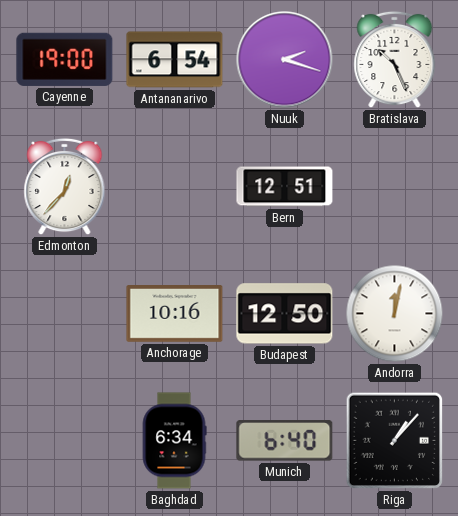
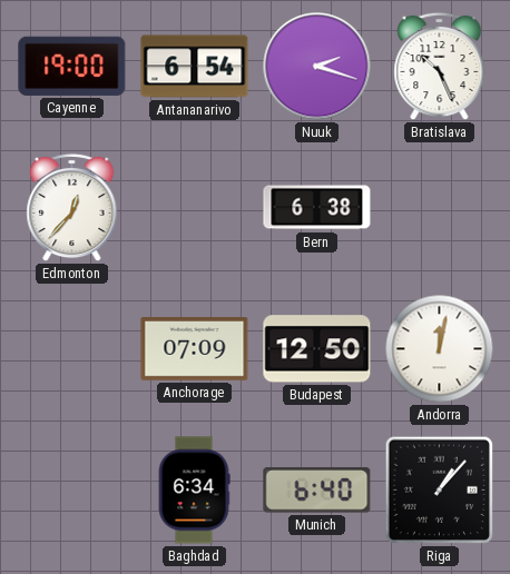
Bern: 12:51 -> 6:38 (317, 208)
Anchorage: 10:16 -> 07:09 (195, 349)
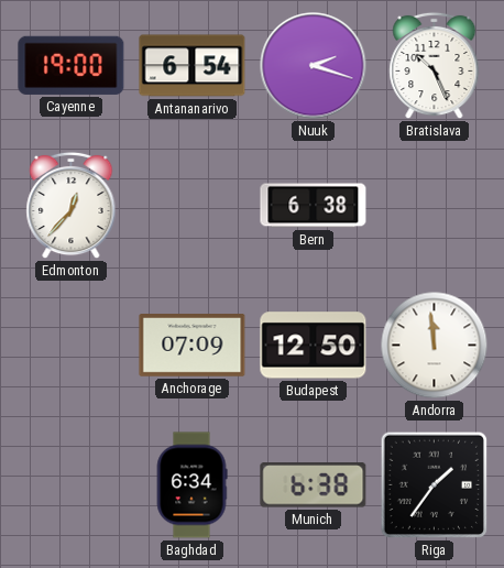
Andorra: 12:02 -> 11:59 (435, 346)
Munich: 6:40 -> 6:38 (314, 485)
Riga: 1:07 -> 1:36 (435, 485)
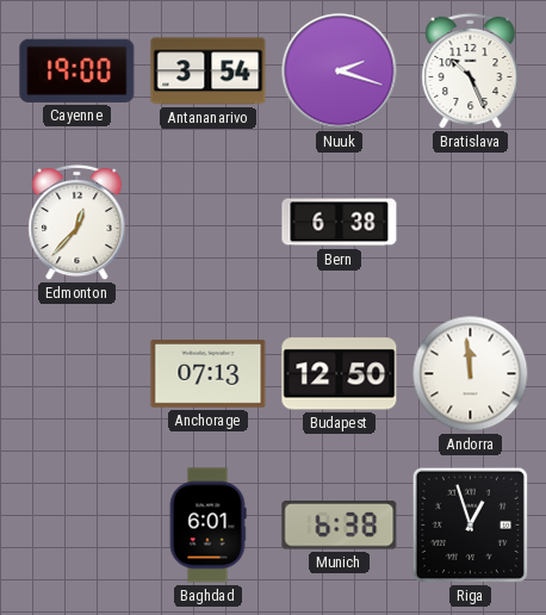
Antananarivo: 6:54 -> 3:54 (209, 72)
Anchorage: 07:09 -> 07:13 (209, 374)
Baghdad: 6:34 -> 6:01 (207, 526)
Riga: 1:36 -> 12:57 (471, 526)
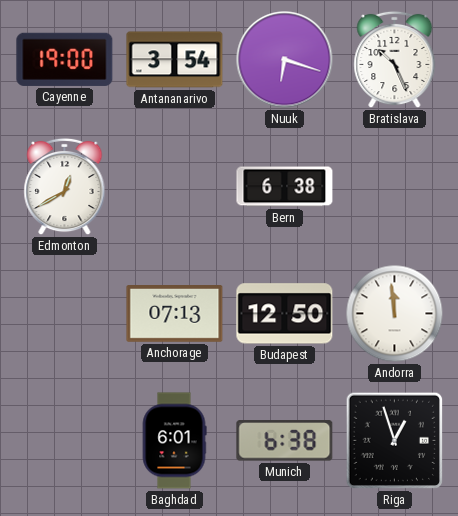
Nuuk: 2:18 -> 6:18 (285, 60)
Edmonton: 12:37 -> 12:40 (65, 187)
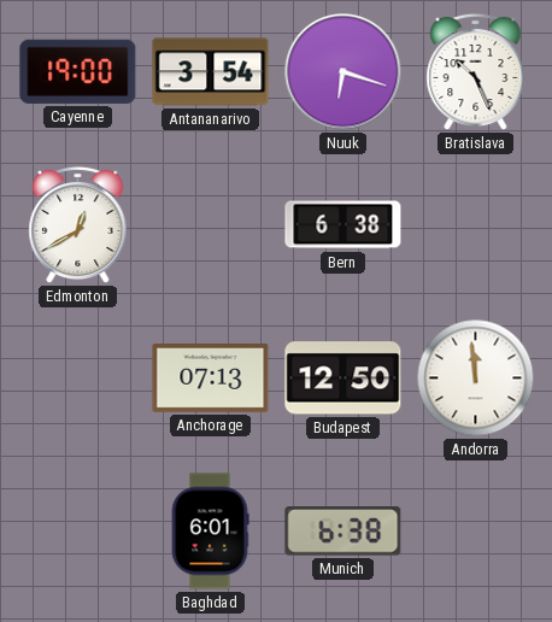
Riga: 12:57 -> none (395, 441)
